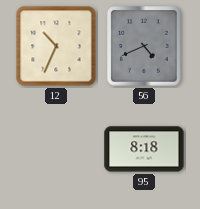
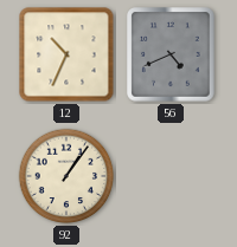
92: none -> 1:06 (66, 176)
95: 8:18 -> none (144, 149)
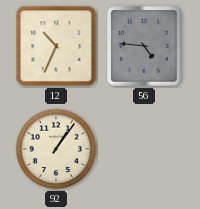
56: 4:41 -> 4:46 (144, 46)
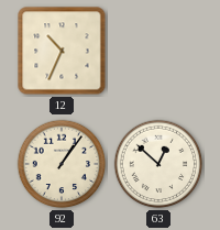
56: 4:46 -> none (144, 46)
63: none -> 12:52 (158, 164)
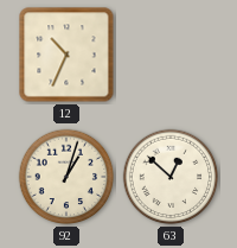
92: 1:06 -> 1:03 (66, 177)
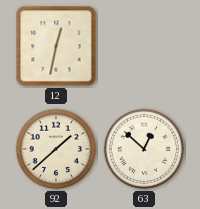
12: 10:34 -> 12:32 (56, 46)
92: 1:03 -> 1:38 (56, 149)
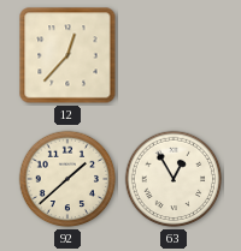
12: 12:32 -> 12:37 (67, 55)
63: 12:52 -> 12:55 (174, 179)
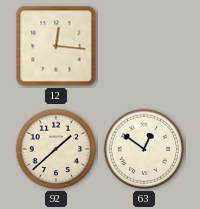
12: 12:37 -> 12:16 (56, 46)
63: 12:55 -> 12:51 (144, 149)
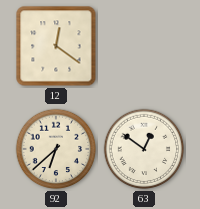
12: 12:16 -> 12:21 (56, 46)
92: 1:38 -> 6:38 (56, 149)
